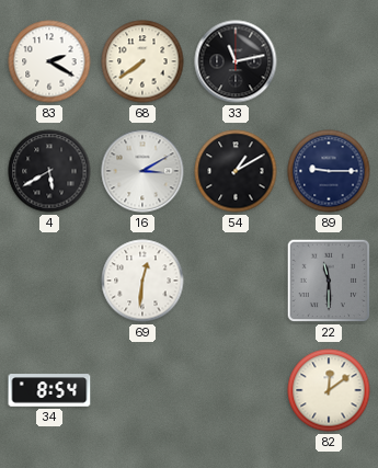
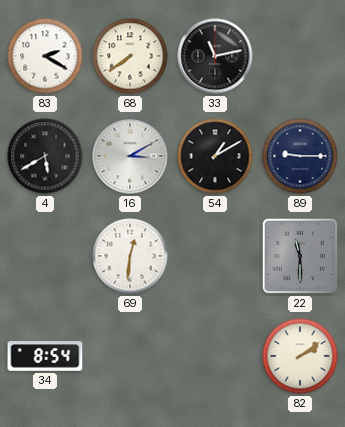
82: 12:09 -> 2:09 (300, 356)
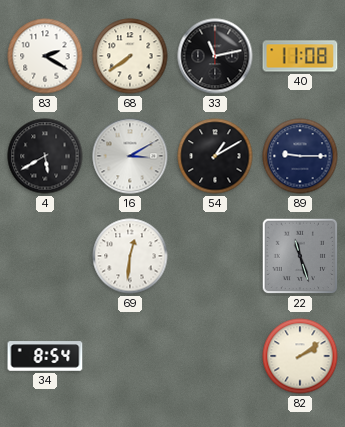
40: none -> 11:08 (300, 56)
22: 11:30 -> 11:27 (300, 256)
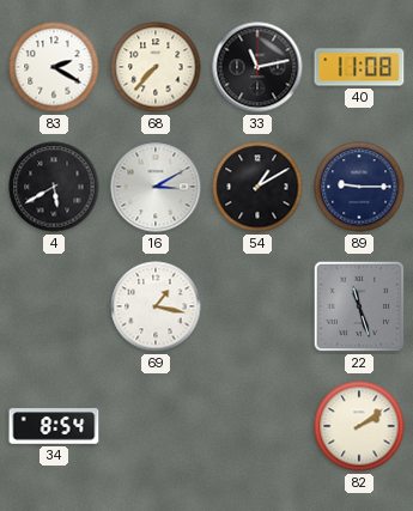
68: 7:39 -> 7:37 (156, 67)
69: 12:31 -> 1:17 (156, 306)
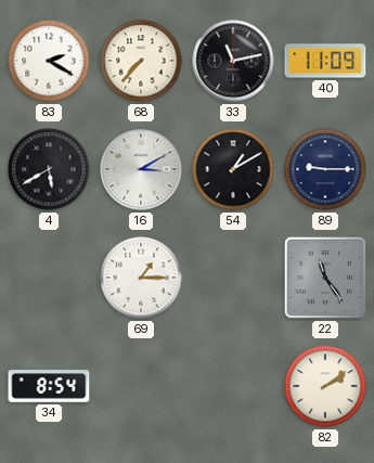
40: 11:08 -> 11:09 (325, 61)
69: 1:17 -> 1:15 (141, 278)
22: 11:27 -> 11:24 (325, 278)
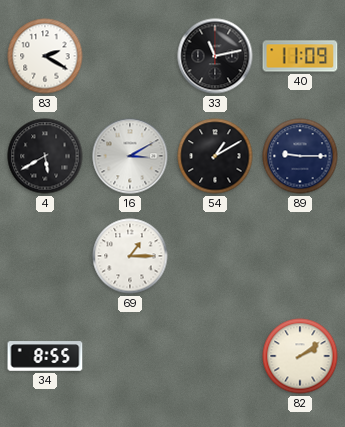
68: 7:37 -> none (141, 61)
22: 11:24 -> none (325, 278)
34: 8:54 -> 8:55 (45, 356)
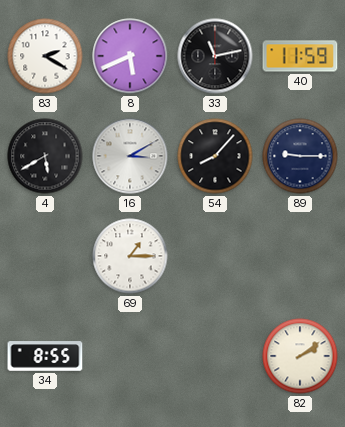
8: none -> 5:41 (130, 56)
40: 11:09 -> 11:59 (300, 56)
54: 1:10 -> 8:07 (215, 156)
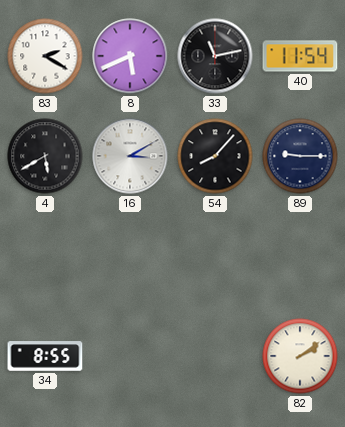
40: 11:59 -> 11:54 (300, 56)
69: 1:15 -> none (130, 256)
